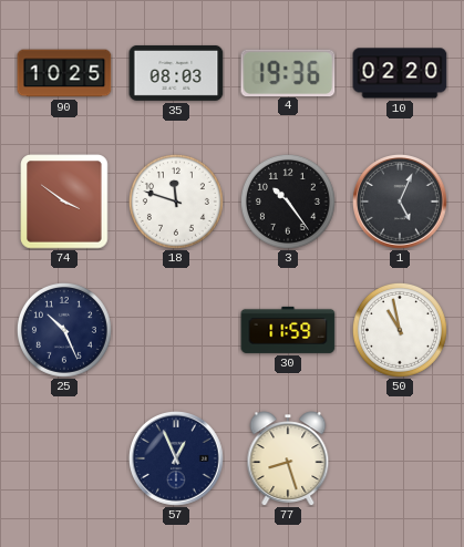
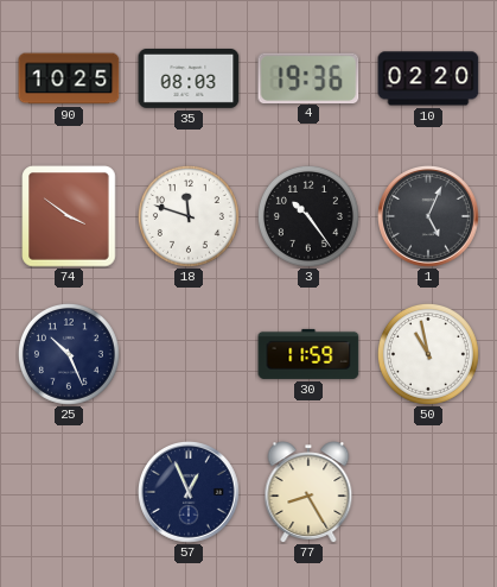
77: 8:27 -> 8:25 (308, 492)
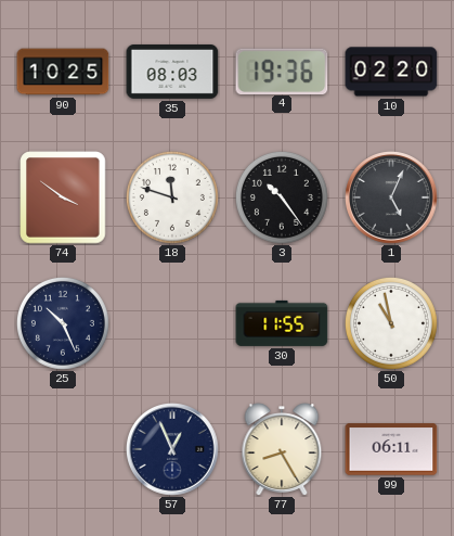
30: 11:59 -> 11:55 (282, 323)
99: none -> 06:11 (391, 449)
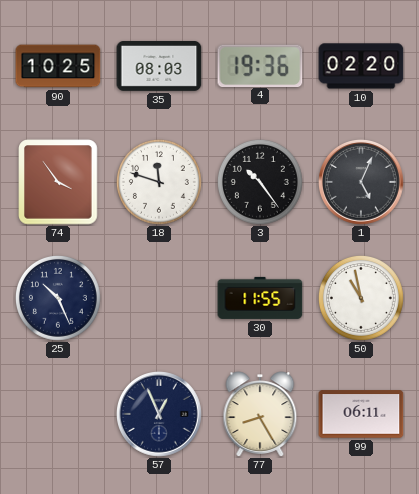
74: 3:51 -> 3:54 (58, 182)
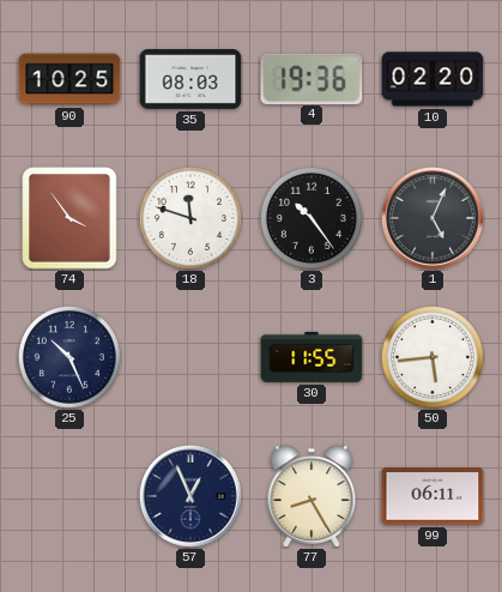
50: 10:58 -> 5:44 (433, 357)
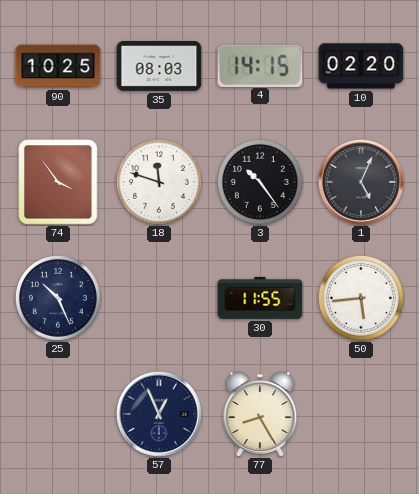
4: 19:36 -> 14:15 (260, 65)
99: 06:11 -> none (433, 496)
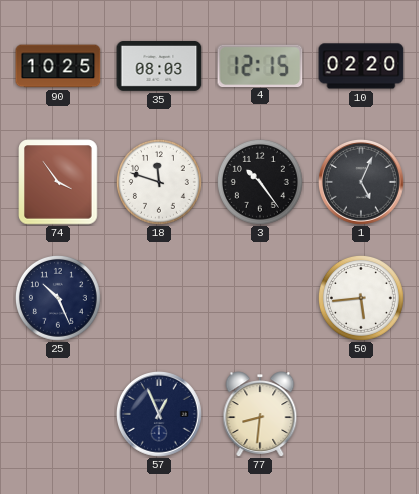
4: 14:15 -> 12:15 (260, 65)
30: 11:55 -> none (260, 298)
77: 8:25 -> 8:31 (260, 414)
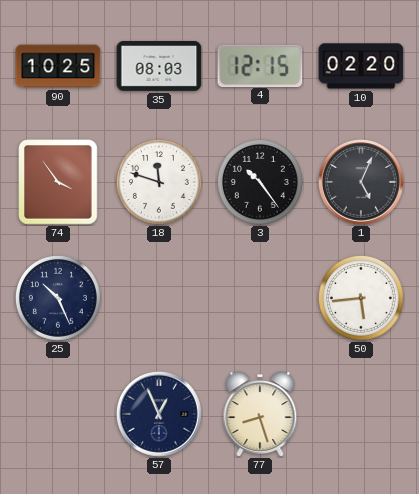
77: 8:31 -> 8:27 (260, 414)
